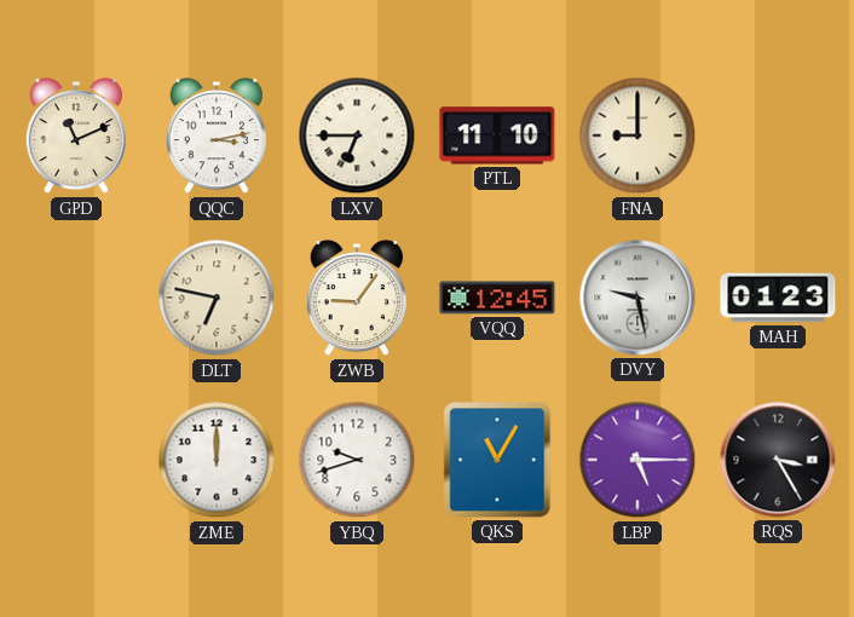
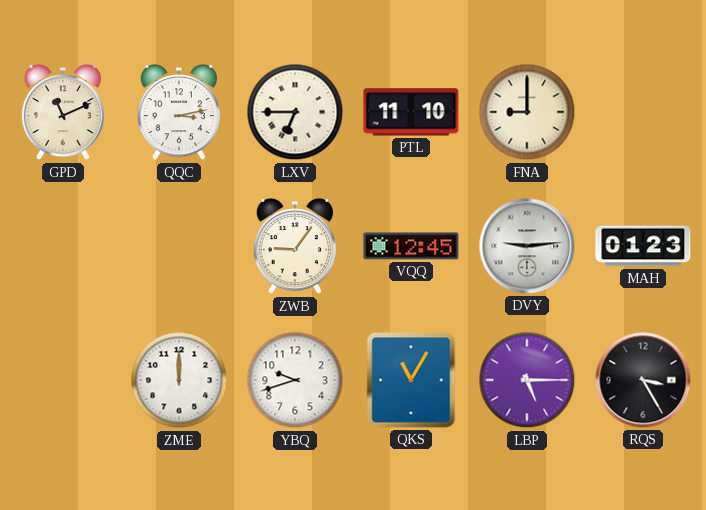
DLT: 6:47 -> none (217, 298)
DVY: 9:28 -> 9:14 (527, 246)
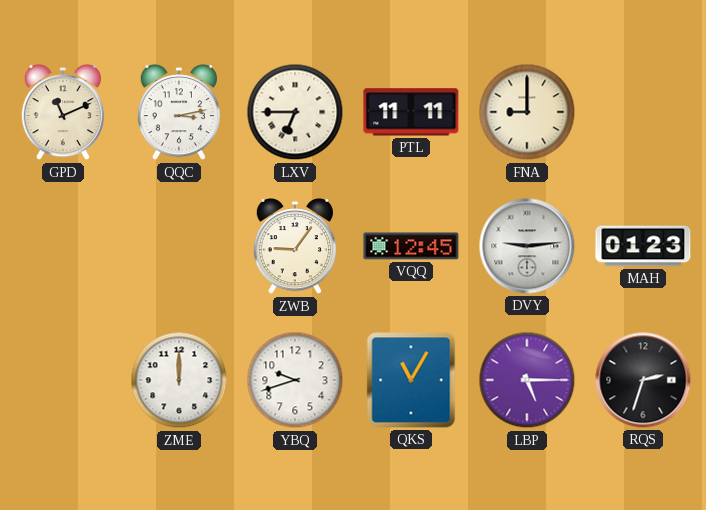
PTL: 11:10 -> 11:11 (411, 112)
RQS: 3:25 -> 2:33 (643, 380)
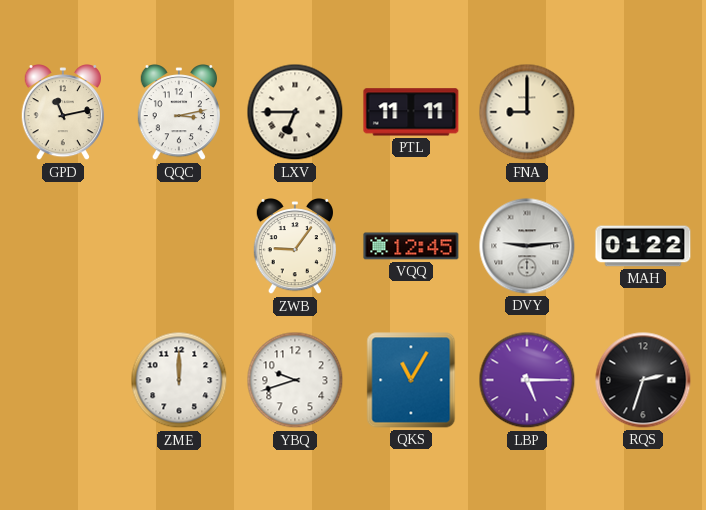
GPD: 11:11 -> 11:13 (63, 113)
MAH: 01:23 -> 01:22 (643, 246)
